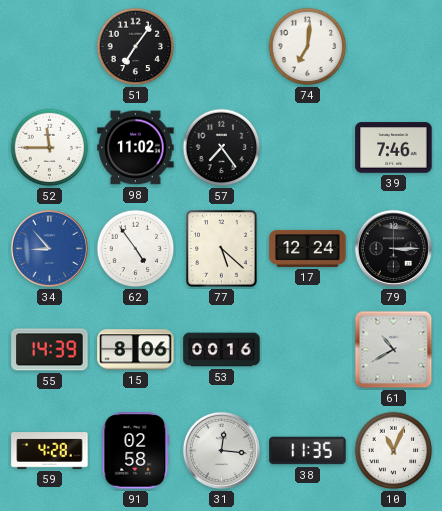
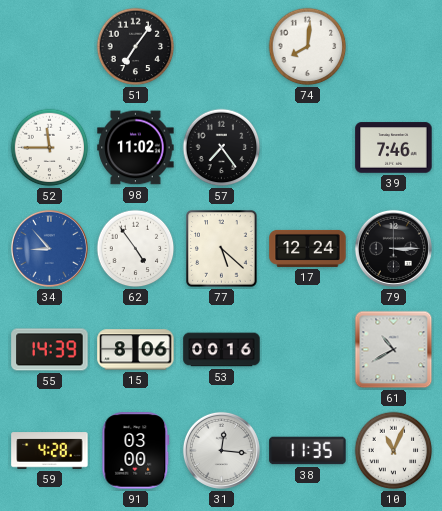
74: 7:01 -> 8:01 (308, 47)
91: 02:58 -> 03:00 (136, 451)
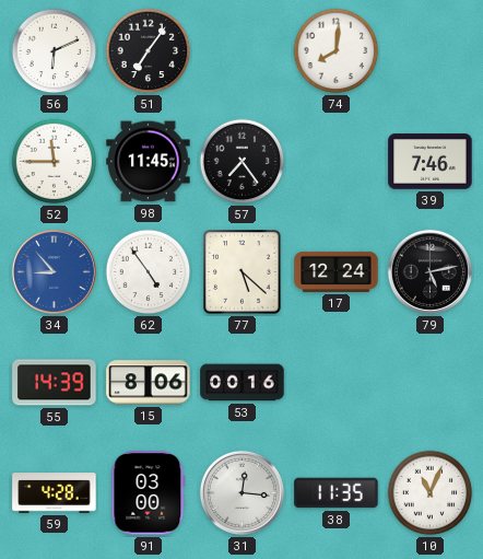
56: none -> 6:11 (55, 51)
98: 11:02 -> 11:45 (149, 162)
79: 3:15 -> 5:13 (429, 271)
61: 10:40 -> none (394, 350)
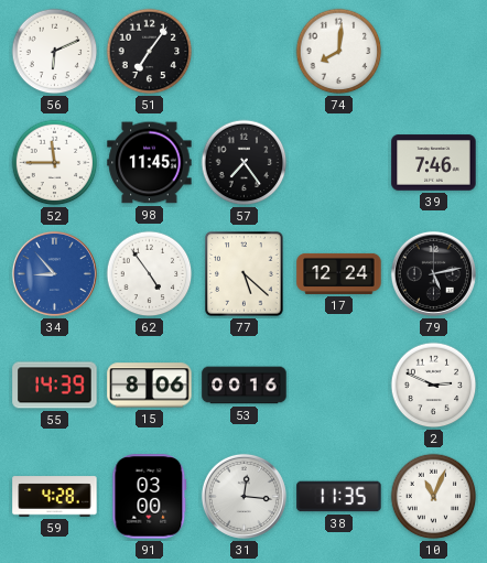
2: none -> 2:49 (434, 386)
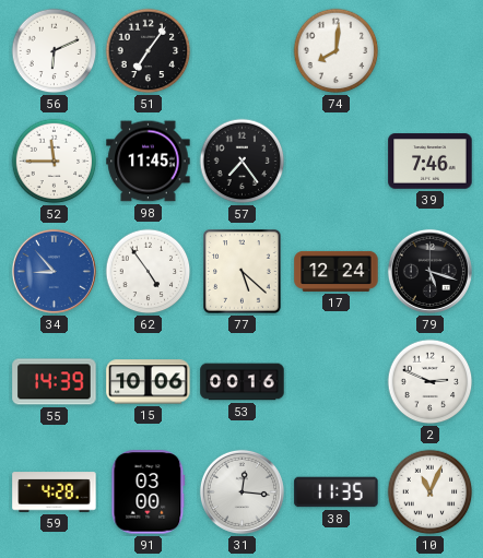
79: 5:13 -> 5:18 (429, 271)
15: 8:06 -> 10:06 (149, 382)
